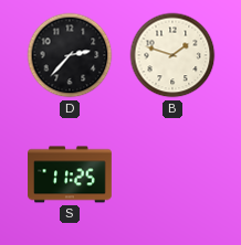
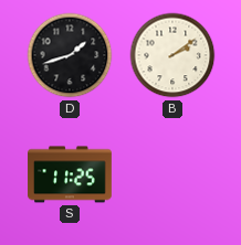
D: 2:37 -> 1:42 (70, 55)
B: 1:48 -> 2:09 (172, 55)
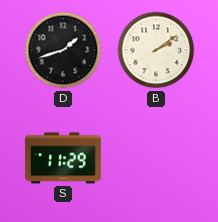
S: 11:25 -> 11:29 (63, 158)
